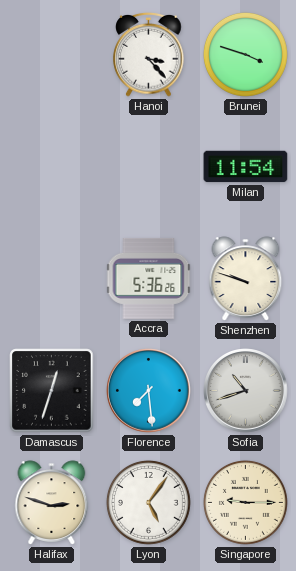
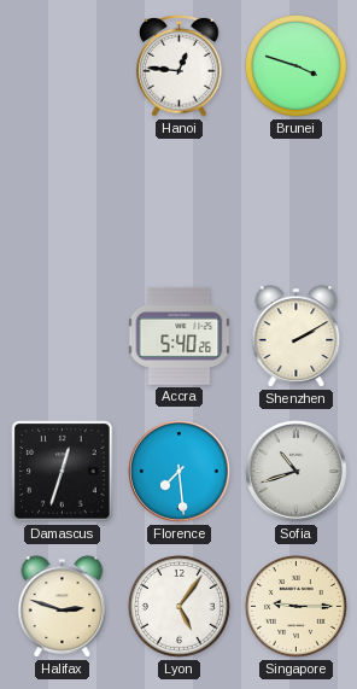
Hanoi: 3:23 -> 12:46 (180, 66)
Milan: 11:54 -> none (246, 167)
Accra: 5:36 -> 5:40 (180, 335)
Shenzhen: 9:48 -> 2:10 (297, 337)
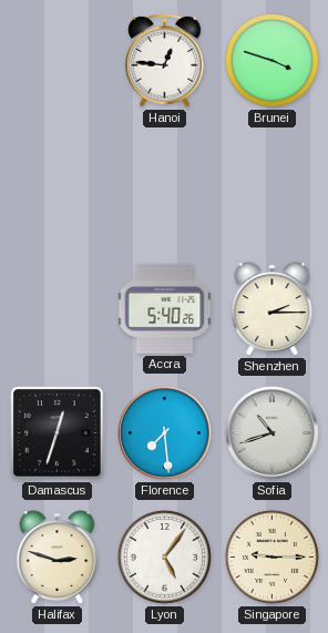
Shenzhen: 2:10 -> 2:15 (273, 309)
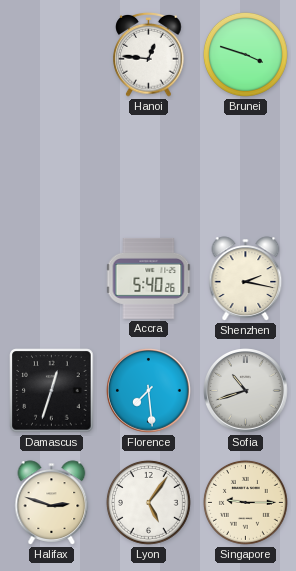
Shenzhen: 2:15 -> 2:17 (246, 279)
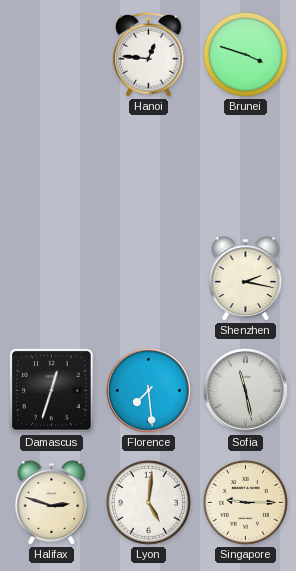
Accra: 5:40 -> none (149, 278)
Sofia: 10:42 -> 11:28 (246, 391)
Lyon: 5:06 -> 5:01 (148, 502)
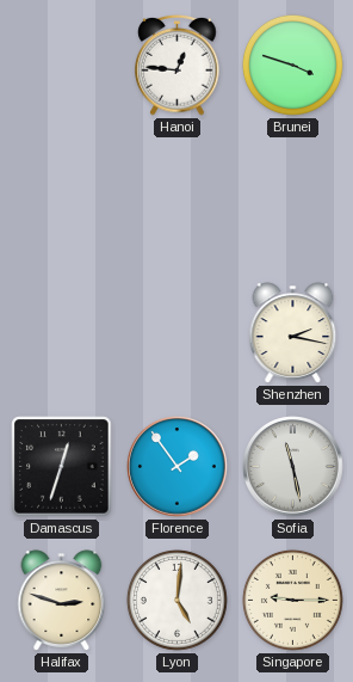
Florence: 7:29 -> 1:54 (178, 467)
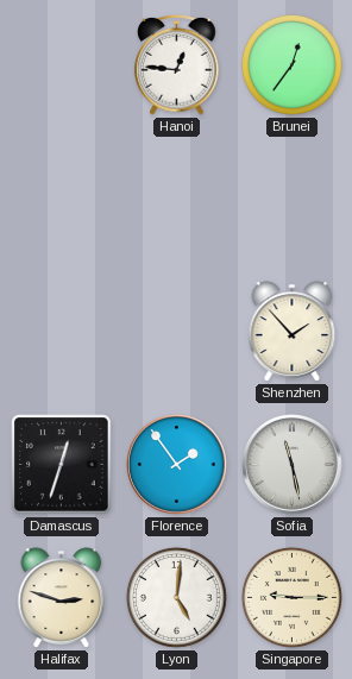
Brunei: 3:48 -> 12:36 (291, 64)
Shenzhen: 2:17 -> 1:53 (293, 332)
